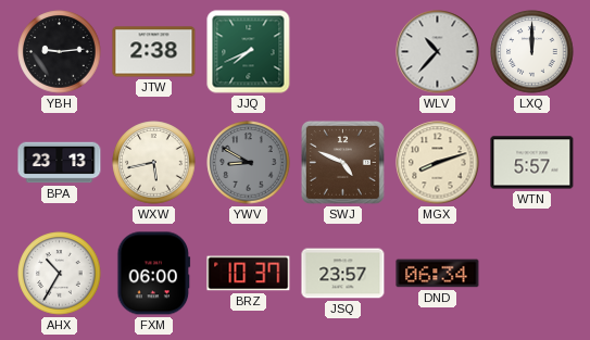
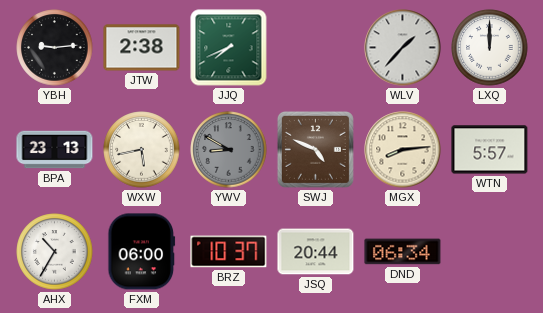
WLV: 10:37 -> 1:37 (403, 48)
MGX: 8:12 -> 8:14 (403, 150)
JSQ: 23:57 -> 20:44 (316, 252)
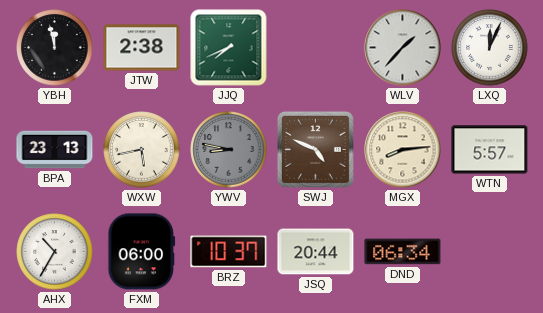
YBH: 9:14 -> 11:58 (55, 48)
LXQ: 12:00 -> 12:04 (490, 48)
YWV: 8:50 -> 8:47 (229, 150)
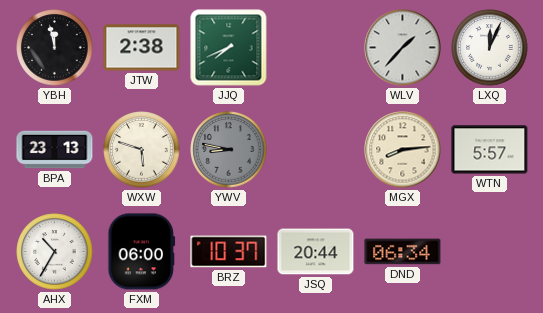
WXW: 5:43 -> 5:48 (142, 150)
SWJ: 4:49 -> none (315, 149)
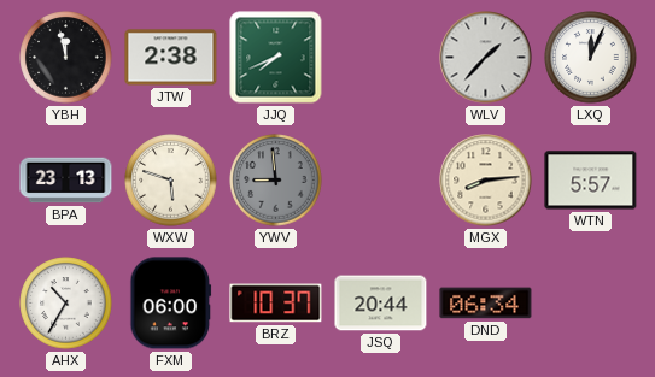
YWV: 8:47 -> 8:59 (276, 181)
